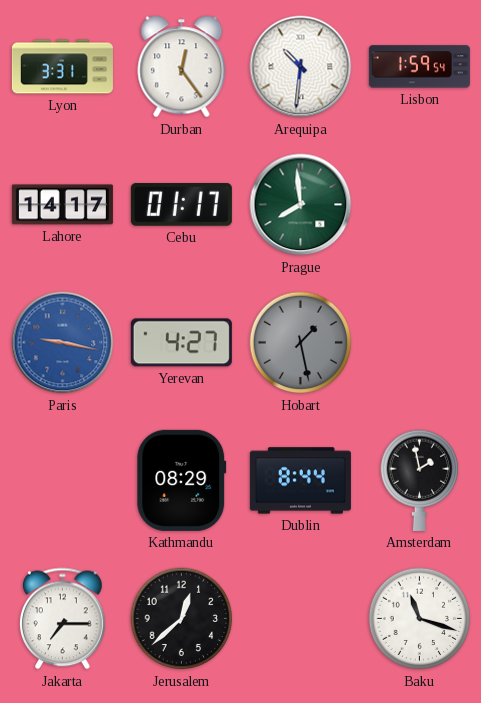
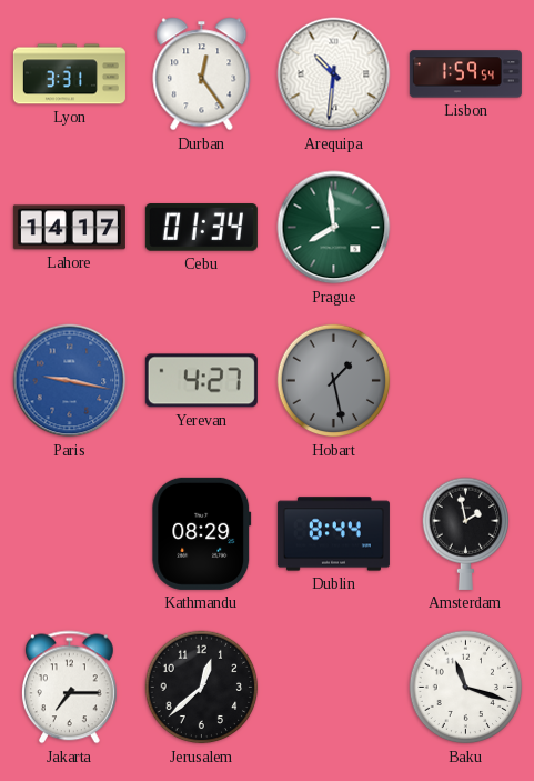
Cebu: 01:17 -> 01:34 (201, 228)
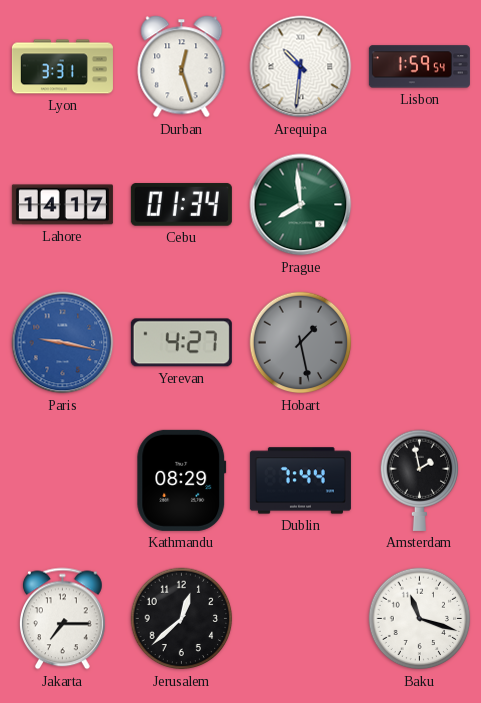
Durban: 12:24 -> 12:27 (182, 67)
Dublin: 8:44 -> 7:44 (300, 481)
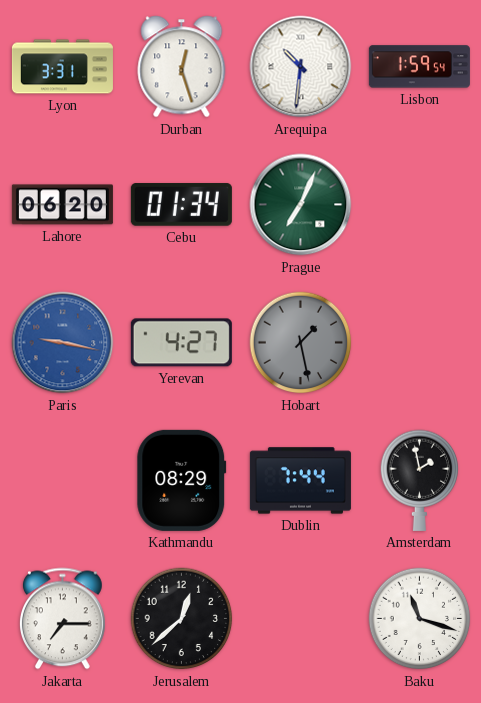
Lahore: 14:17 -> 06:20 (62, 205)
Prague: 7:59 -> 7:04 (301, 205)
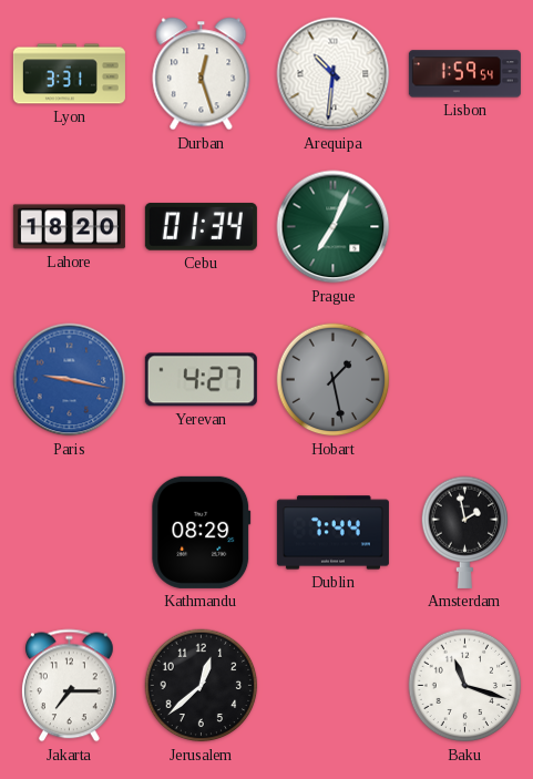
Lahore: 06:20 -> 18:20 (69, 227)
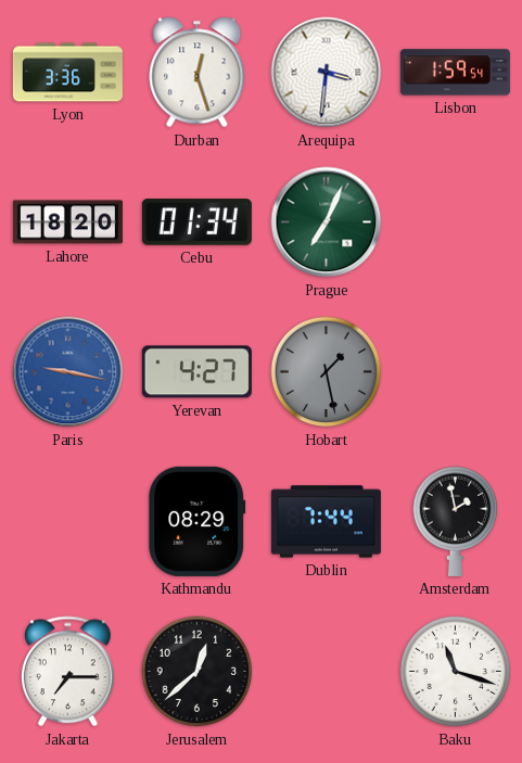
Lyon: 3:31 -> 3:36 (67, 73)
Arequipa: 10:31 -> 3:31 (327, 73)
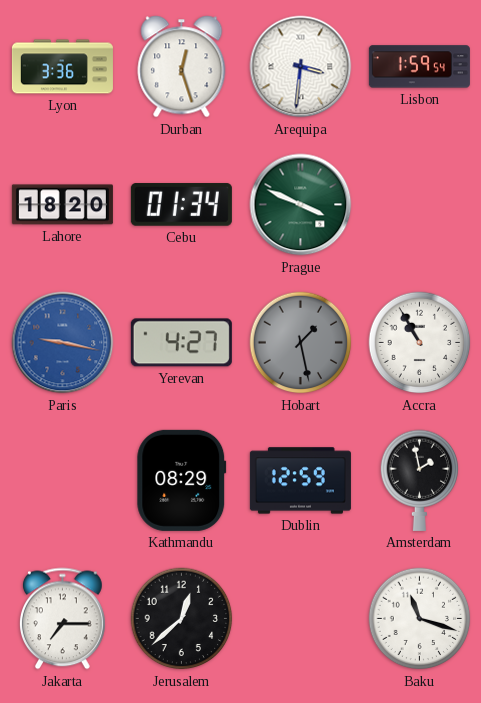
Prague: 7:04 -> 3:49 (301, 205)
Accra: none -> 10:55 (420, 343)
Dublin: 7:44 -> 12:59 (300, 481)
